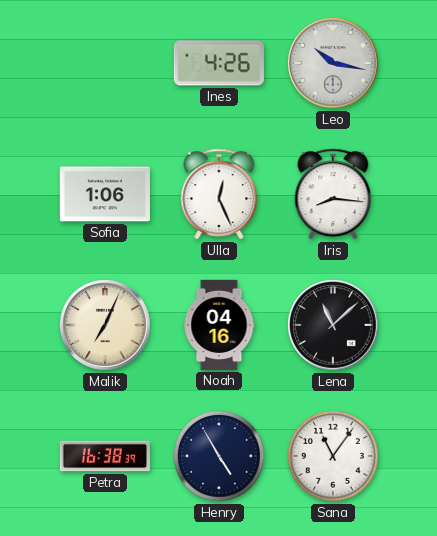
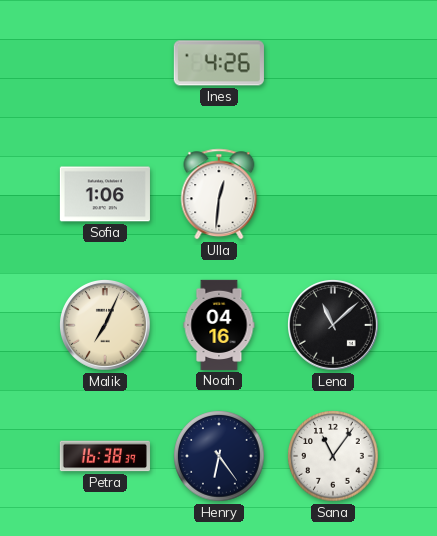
Leo: 10:17 -> none (333, 63)
Ulla: 12:26 -> 12:31 (219, 194)
Iris: 8:16 -> none (333, 194)
Henry: 4:55 -> 6:24 (219, 456)
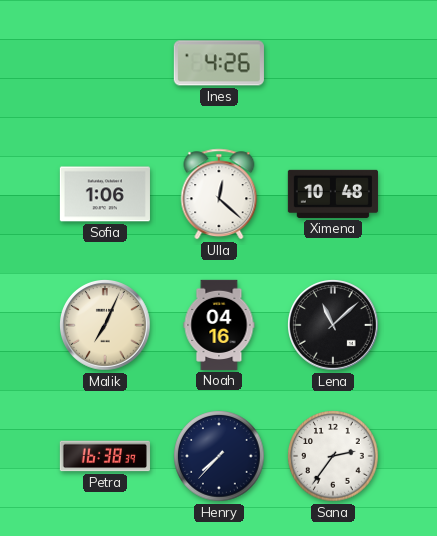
Ulla: 12:31 -> 12:22 (219, 194)
Ximena: none -> 10:48 (333, 194)
Henry: 6:24 -> 7:37 (219, 456)
Sana: 11:06 -> 2:36 (333, 456)
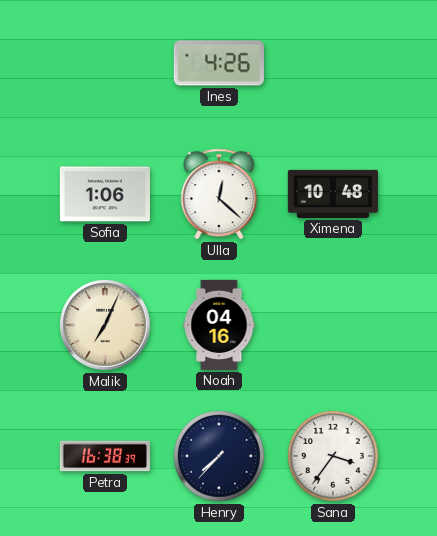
Lena: 11:08 -> none (333, 325)
Sana: 2:36 -> 3:36 (333, 456)
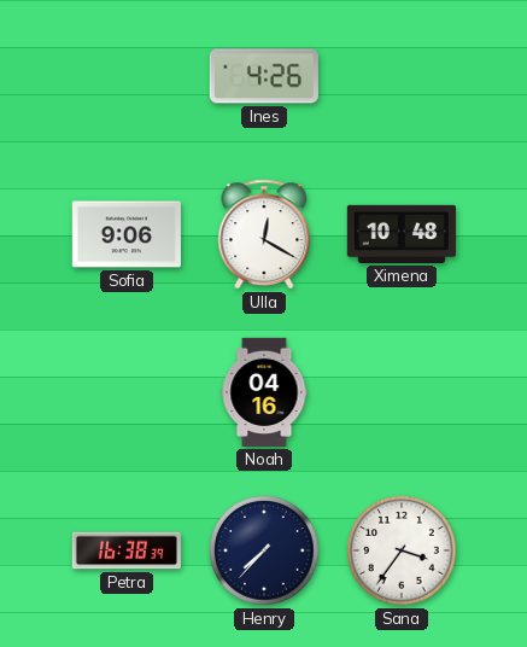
Sofia: 1:06 -> 9:06 (127, 234)
Ulla: 12:22 -> 12:20 (264, 234)
Malik: 7:04 -> none (105, 325)
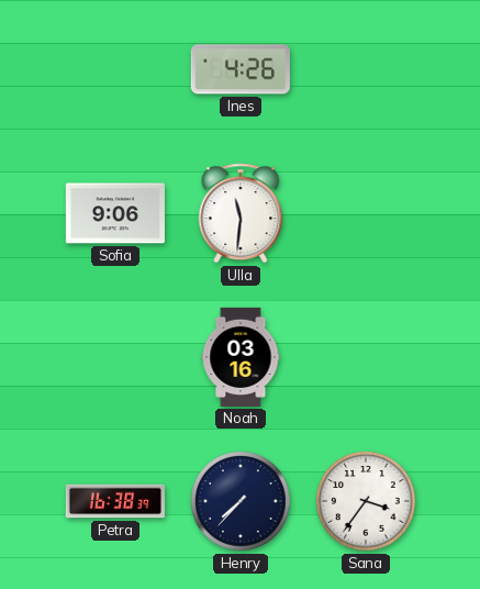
Ulla: 12:20 -> 11:31 (241, 213)
Ximena: 10:48 -> none (402, 234)
Noah: 04:16 -> 03:16 (241, 357)
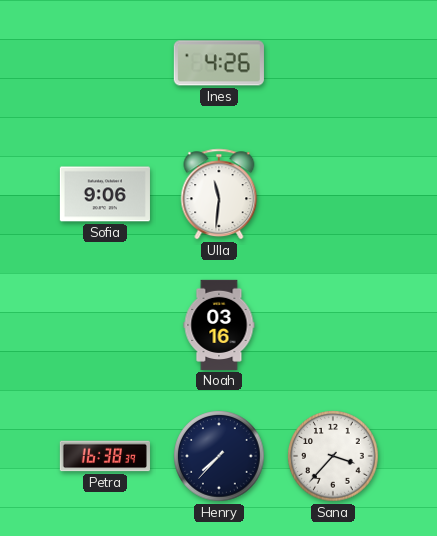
Sana: 3:36 -> 3:37 (333, 456)
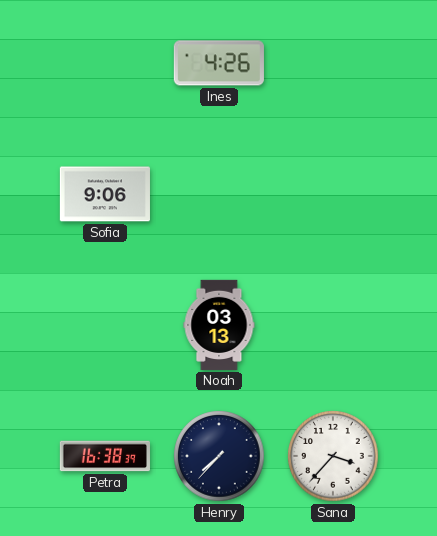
Ulla: 11:31 -> none (219, 194)
Noah: 03:16 -> 03:13 (219, 325)
